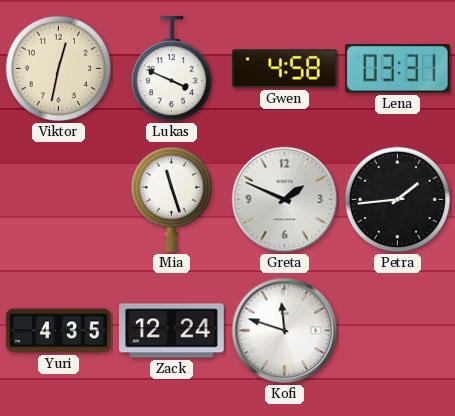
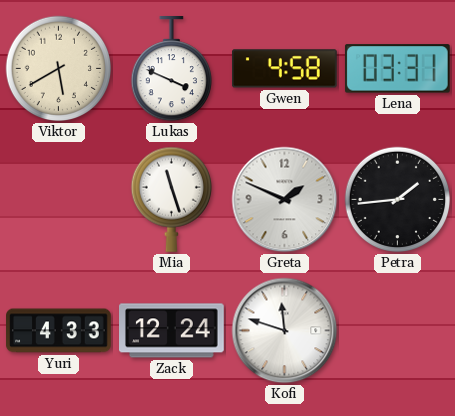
Viktor: 12:32 -> 5:40 (59, 69)
Yuri: 4:35 -> 4:33 (59, 331)
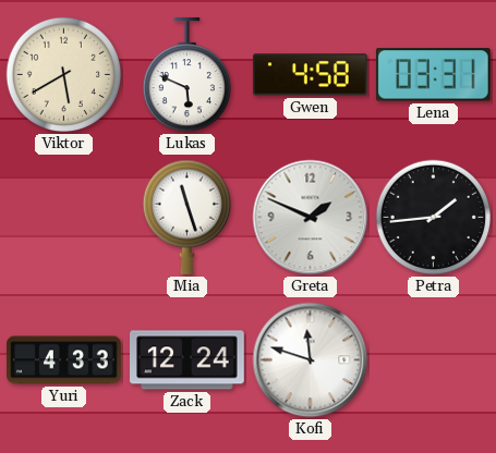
Lukas: 3:49 -> 5:49 (186, 76)
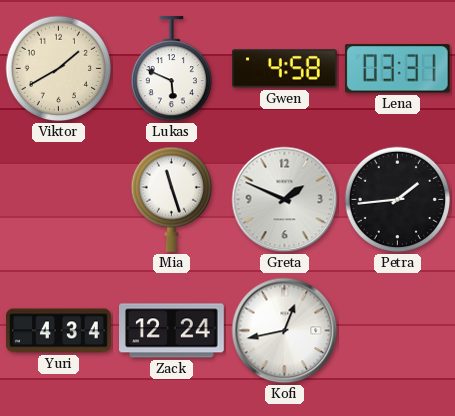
Viktor: 5:40 -> 1:40 (59, 69)
Yuri: 4:33 -> 4:34 (59, 331)
Kofi: 11:48 -> 12:43 (285, 331)
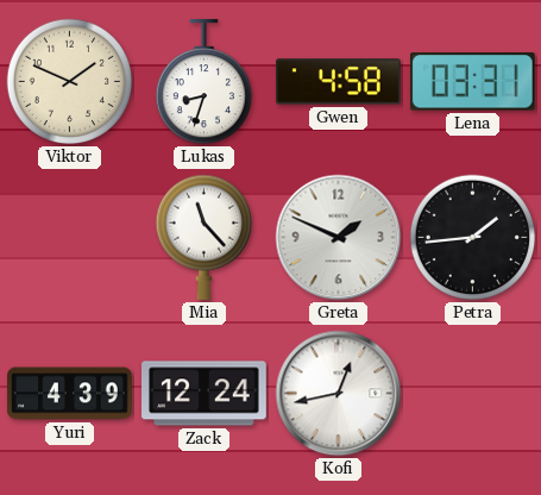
Viktor: 1:40 -> 1:49 (70, 82)
Lukas: 5:49 -> 8:33 (203, 83)
Mia: 11:27 -> 11:23 (203, 237)
Yuri: 4:34 -> 4:39 (70, 394)
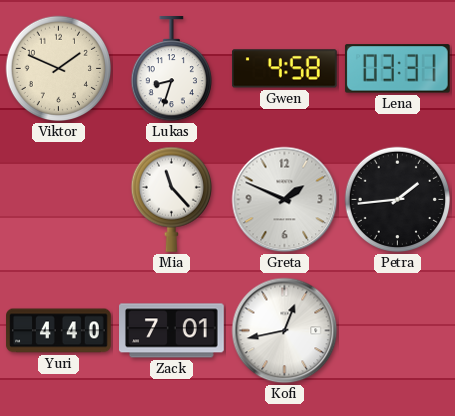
Yuri: 4:39 -> 4:40 (59, 331)
Zack: 12:24 -> 7:01 (172, 331)
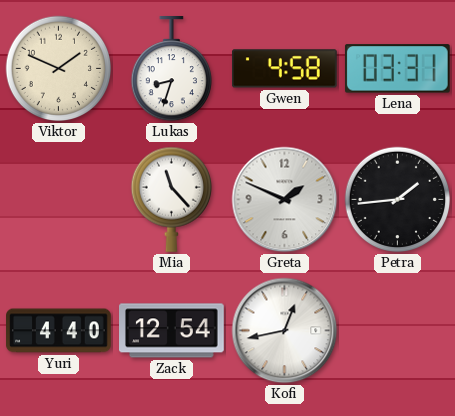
Zack: 7:01 -> 12:54 (172, 331)
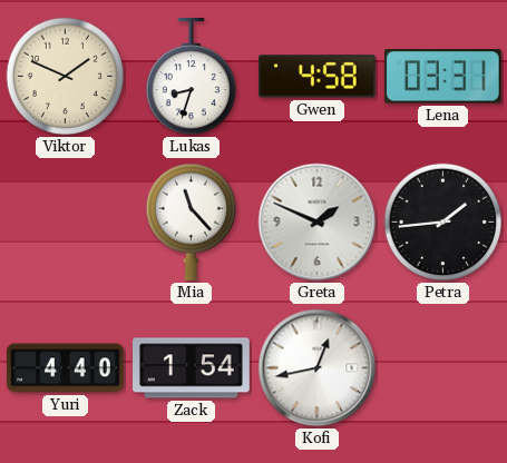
Zack: 12:54 -> 1:54 (192, 368)
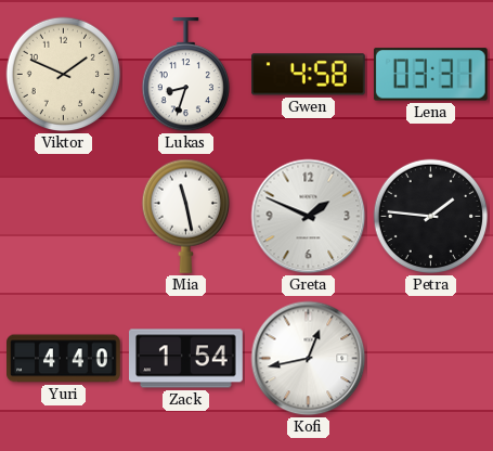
Mia: 11:23 -> 11:28 (185, 216)
Petra: 1:44 -> 1:46 (431, 217)
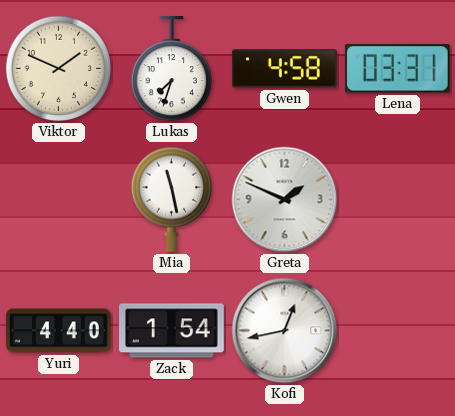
Lukas: 8:33 -> 7:33 (171, 70)
Petra: 1:46 -> none (431, 217)
